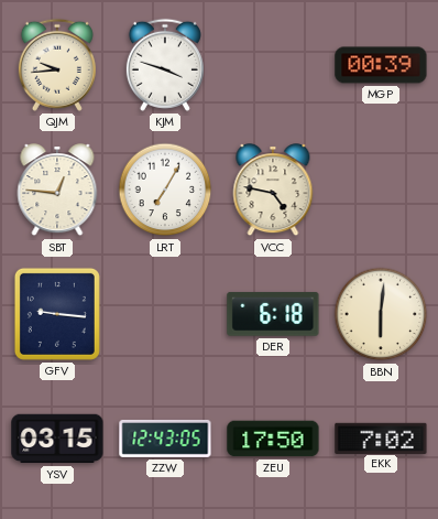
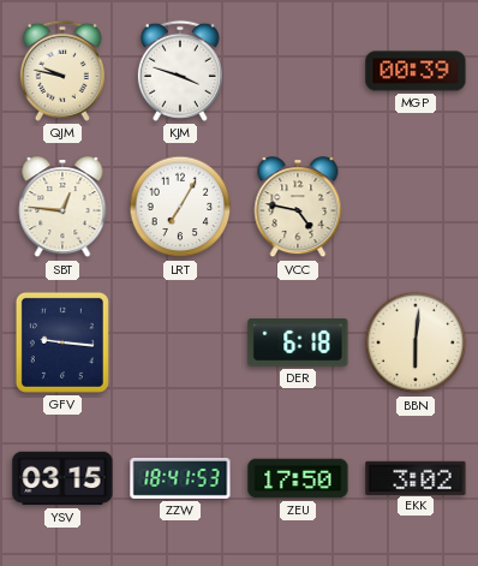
QJM: 9:44 -> 9:47 (62, 71)
ZZW: 12:43 -> 18:41 (180, 478)
EKK: 7:02 -> 3:02 (416, 477)
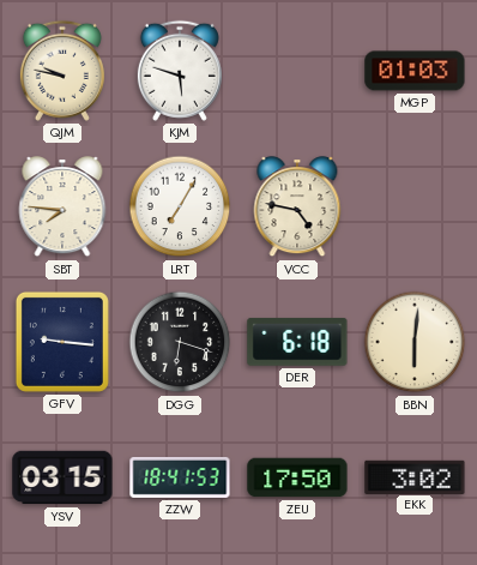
KJM: 3:48 -> 5:48 (180, 71)
MGP: 00:39 -> 01:03 (415, 71)
SBT: 12:46 -> 7:46 (62, 208)
DGG: none -> 6:18 (180, 342)
